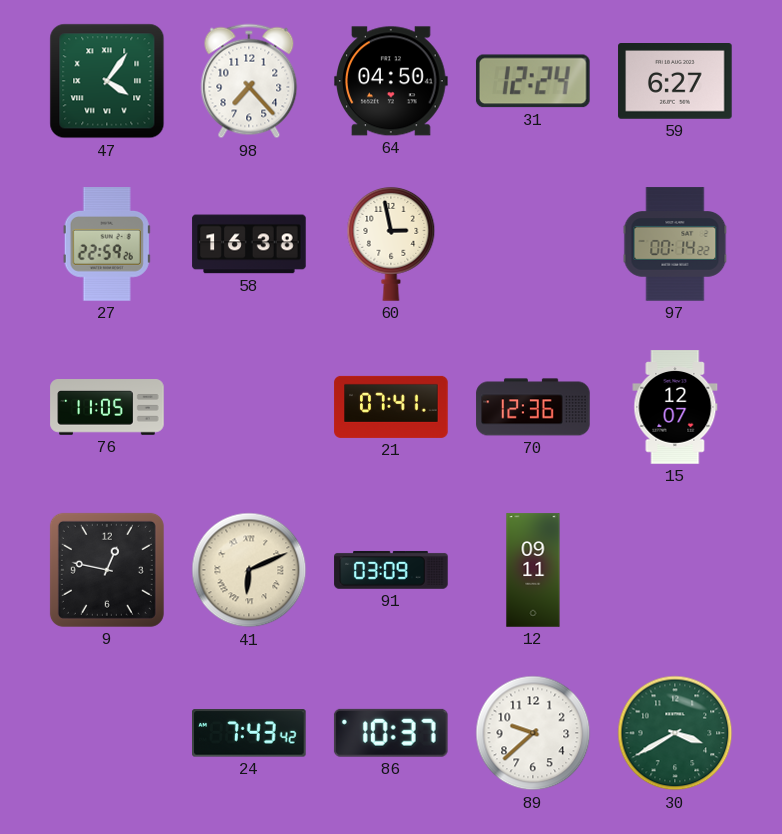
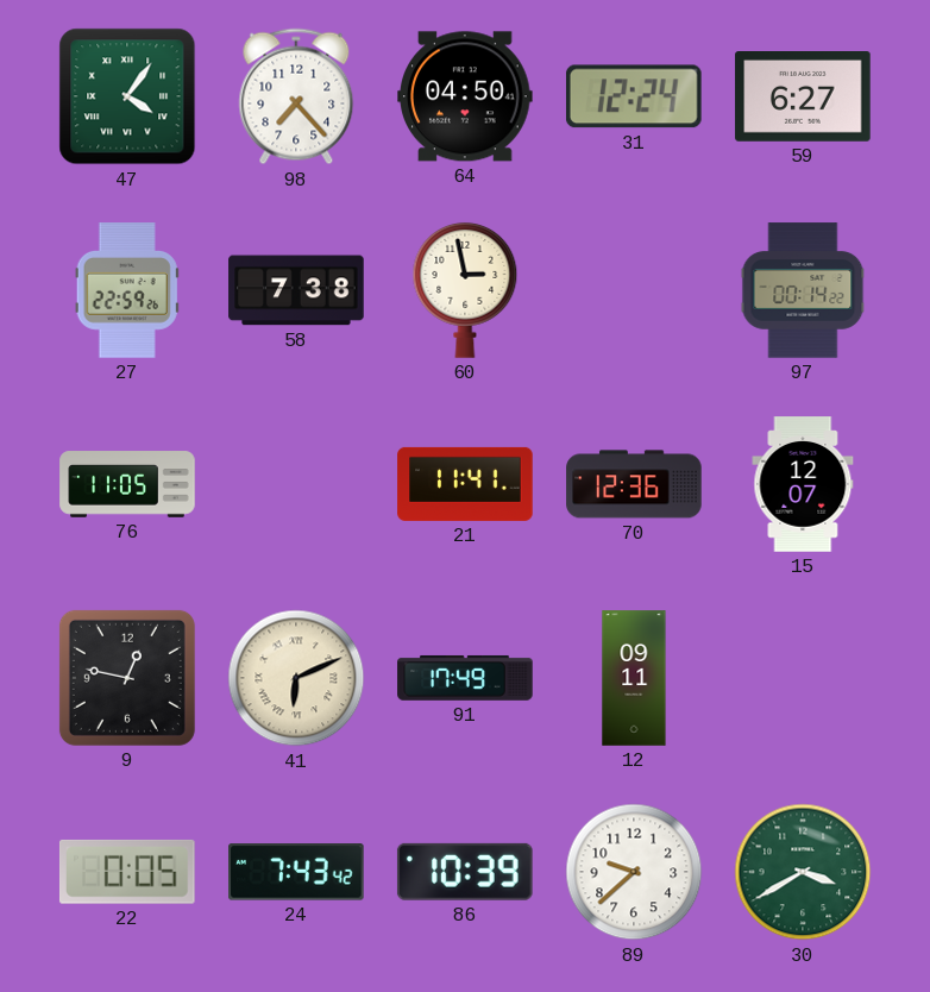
58: 16:38 -> 7:38 (296, 290)
21: 07:41 -> 11:41 (465, 484)
91: 03:09 -> 17:49 (465, 678)
22: none -> 0:05 (127, 872)
86: 10:37 -> 10:39 (465, 872)
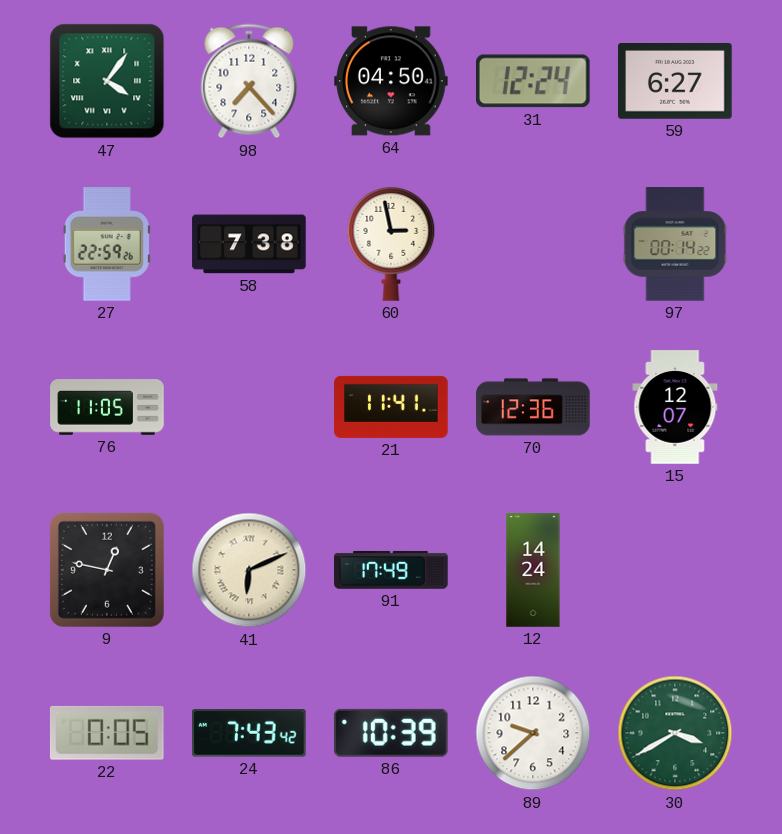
12: 09:11 -> 14:24 (533, 570)
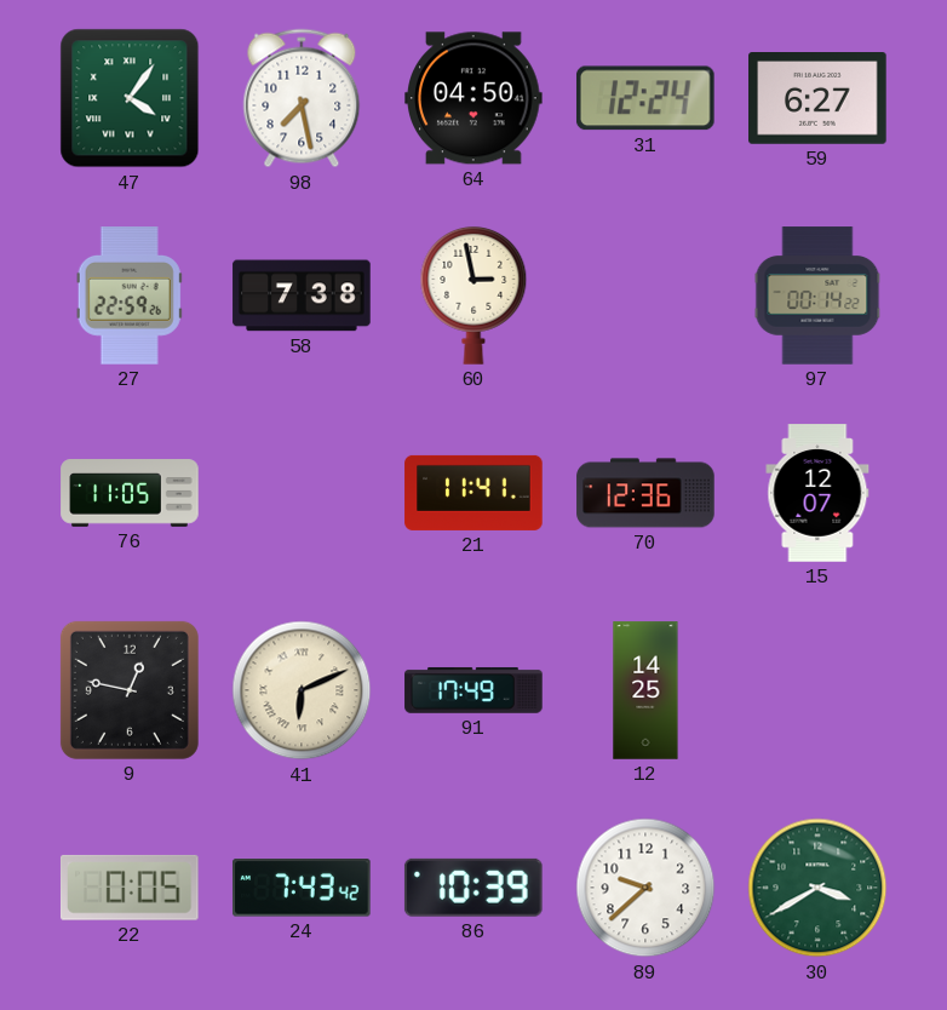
98: 7:23 -> 7:28 (302, 98)
12: 14:24 -> 14:25 (645, 690)
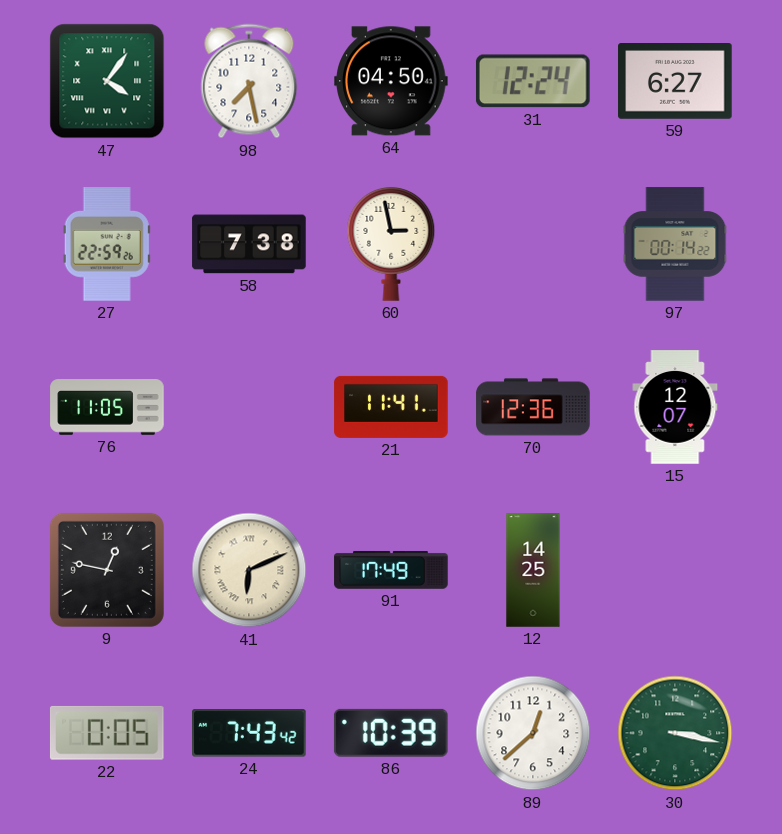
89: 9:38 -> 12:38 (533, 733)
30: 3:40 -> 3:17 (675, 733)
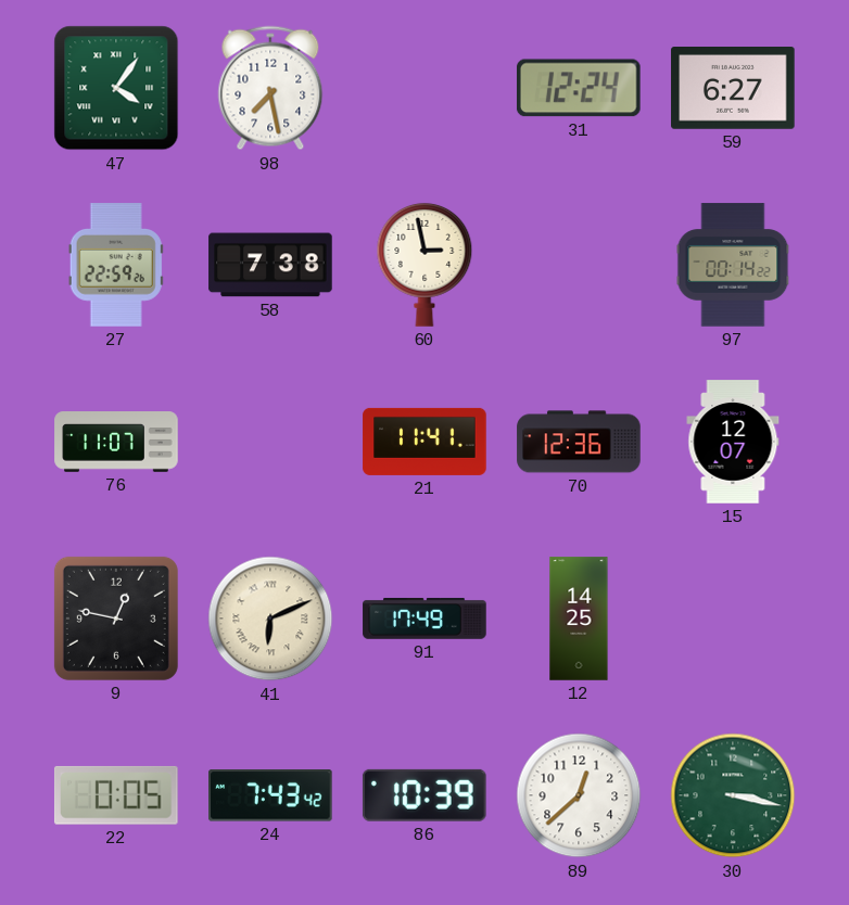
64: 04:50 -> none (391, 81)
76: 11:05 -> 11:07 (116, 442)
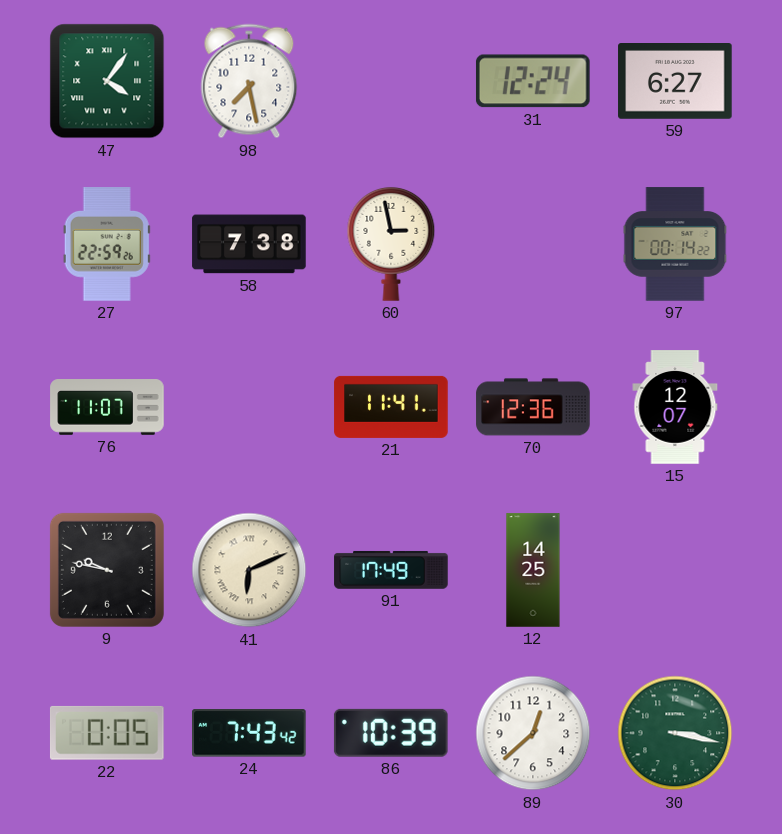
9: 12:47 -> 9:47 (107, 570)
